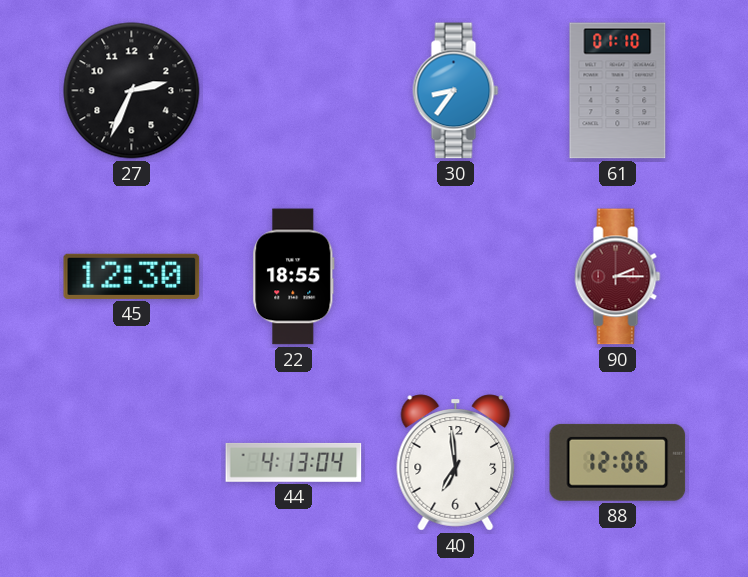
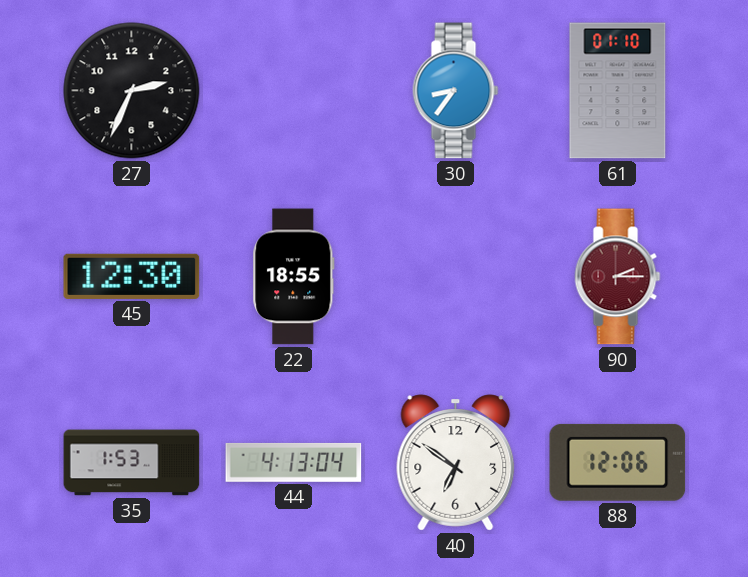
35: none -> 1:53 (132, 463)
40: 6:59 -> 6:51 (456, 463)
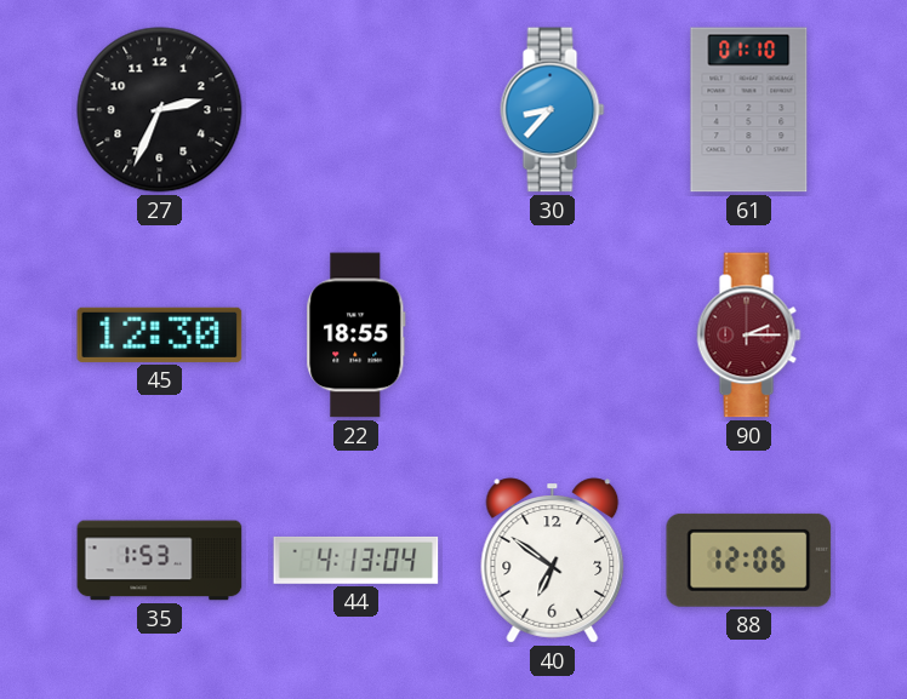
30: 8:36 -> 8:37 (553, 110)
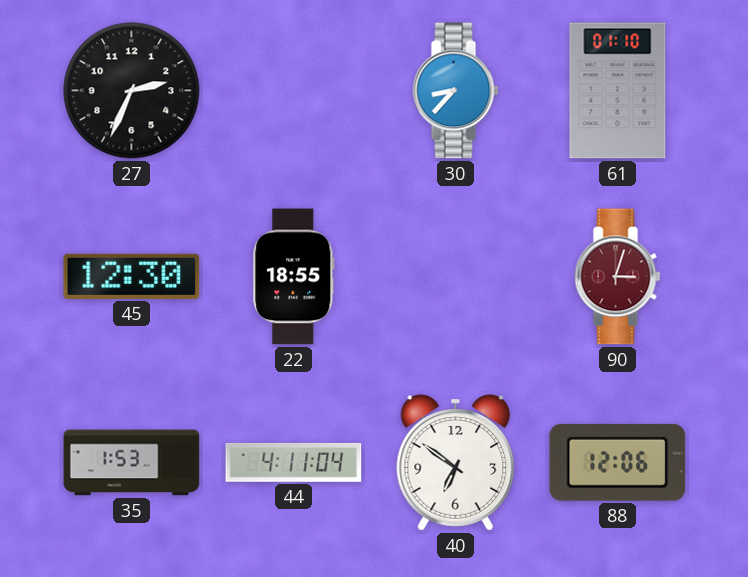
90: 2:15 -> 3:03 (618, 277)
44: 4:13 -> 4:11 (294, 462)
